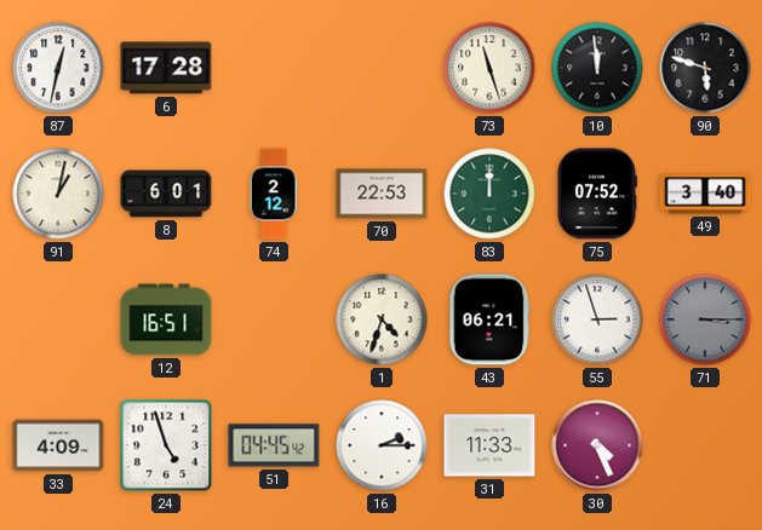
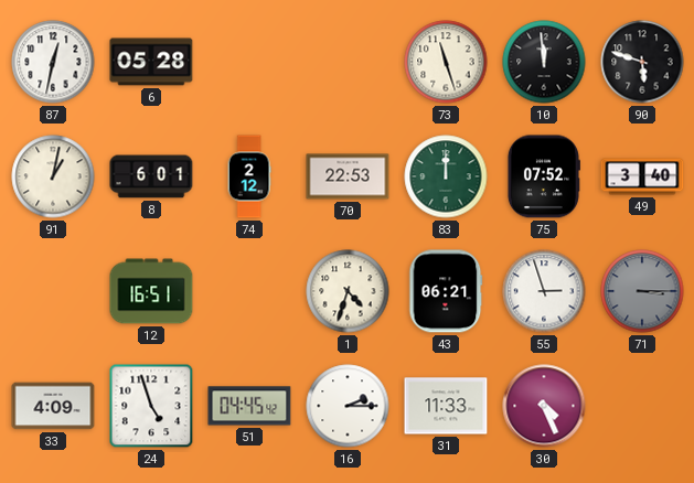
6: 17:28 -> 05:28 (151, 62)
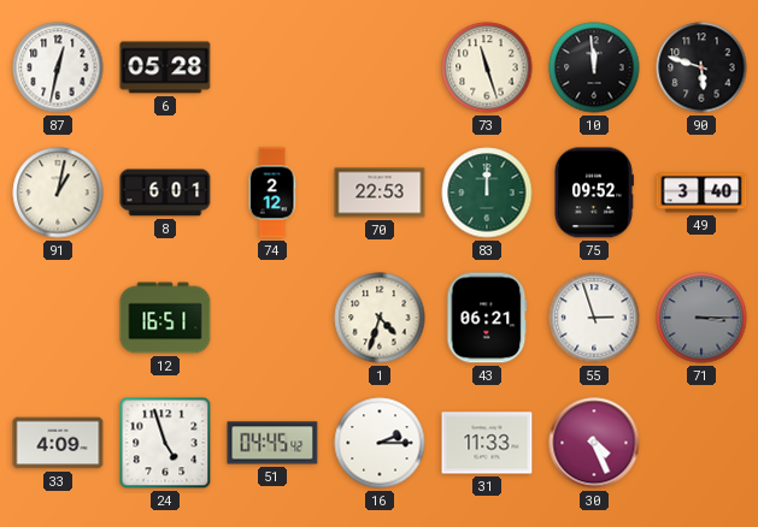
75: 07:52 -> 09:52 (593, 193)
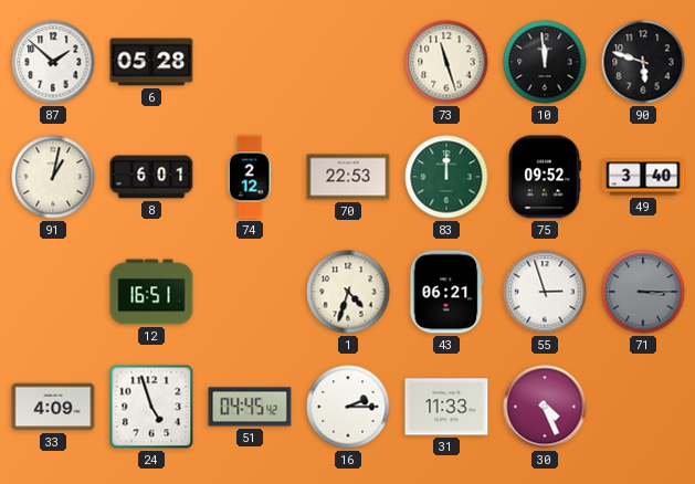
87: 12:32 -> 1:52 (53, 62)
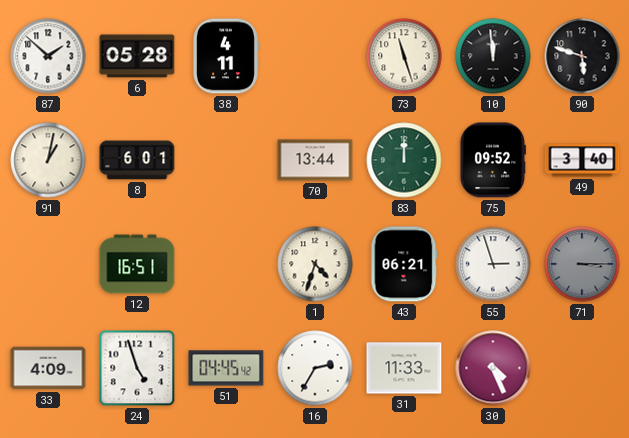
38: none -> 4:11 (226, 56)
74: 2:12 -> none (250, 177)
70: 22:53 -> 13:44 (315, 160)
16: 2:15 -> 2:35 (315, 368)
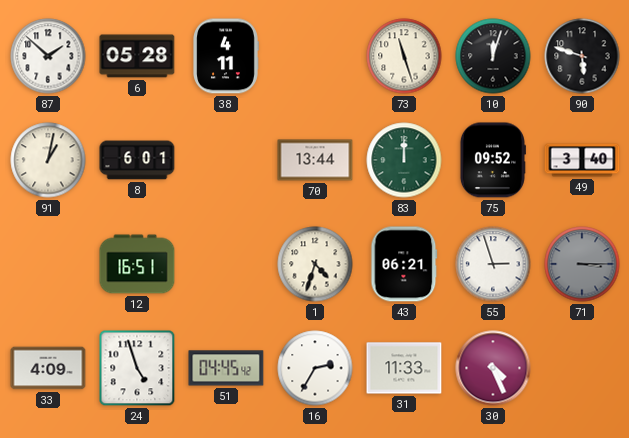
10: 11:59 -> 12:03 (493, 56)
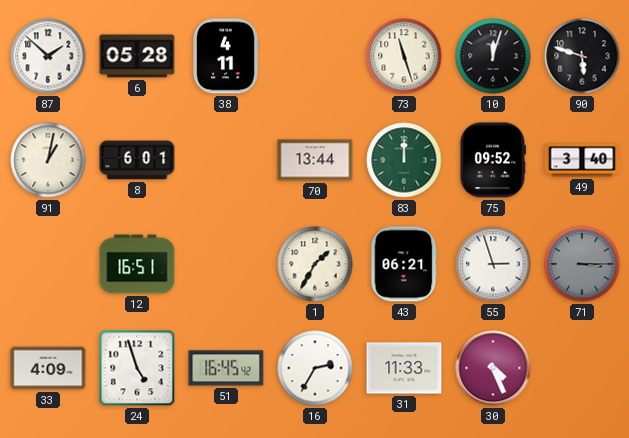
1: 4:33 -> 1:35 (315, 264)
51: 04:45 -> 16:45 (226, 368)
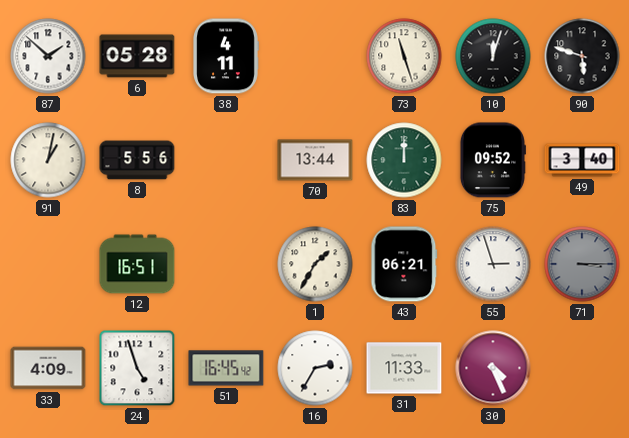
8: 6:01 -> 5:56 (137, 160)
